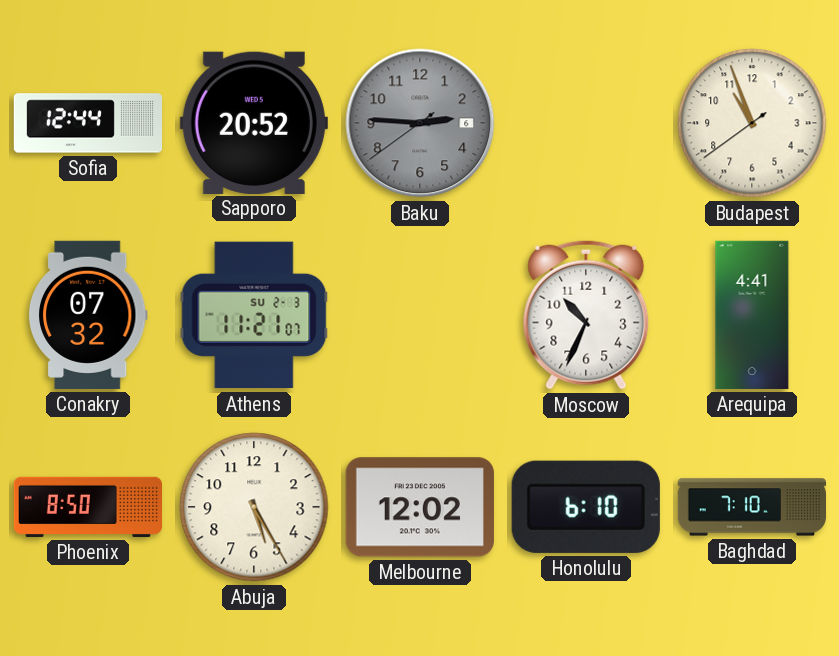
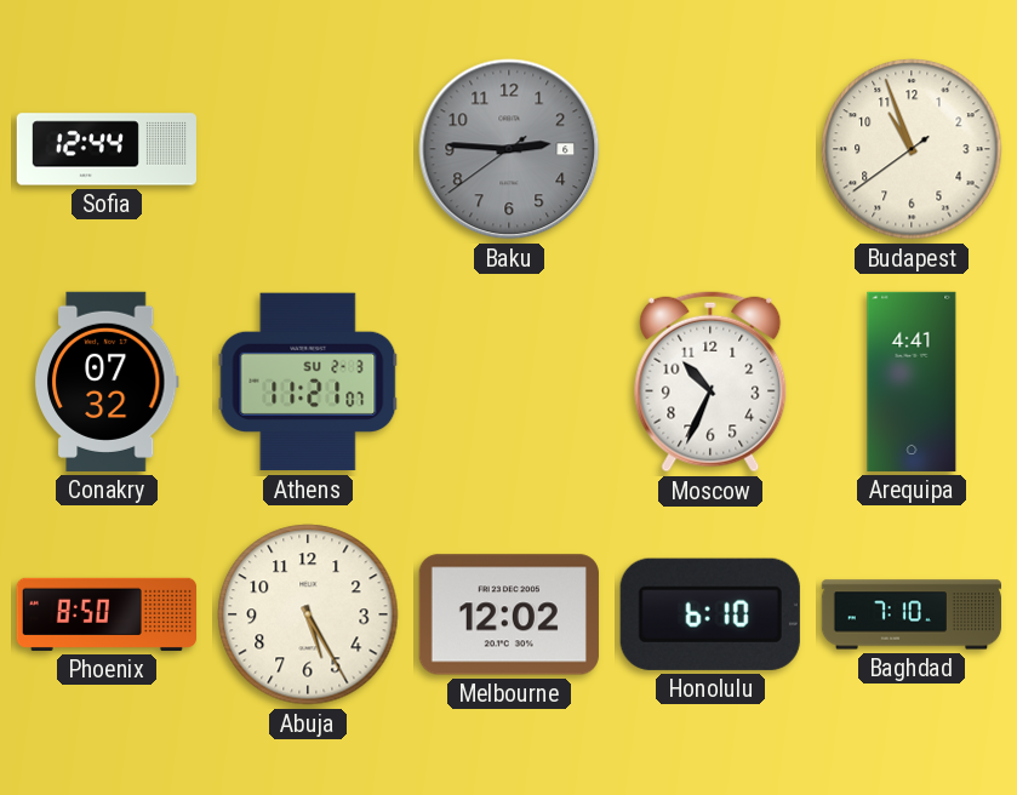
Sapporo: 20:52 -> none (254, 122)
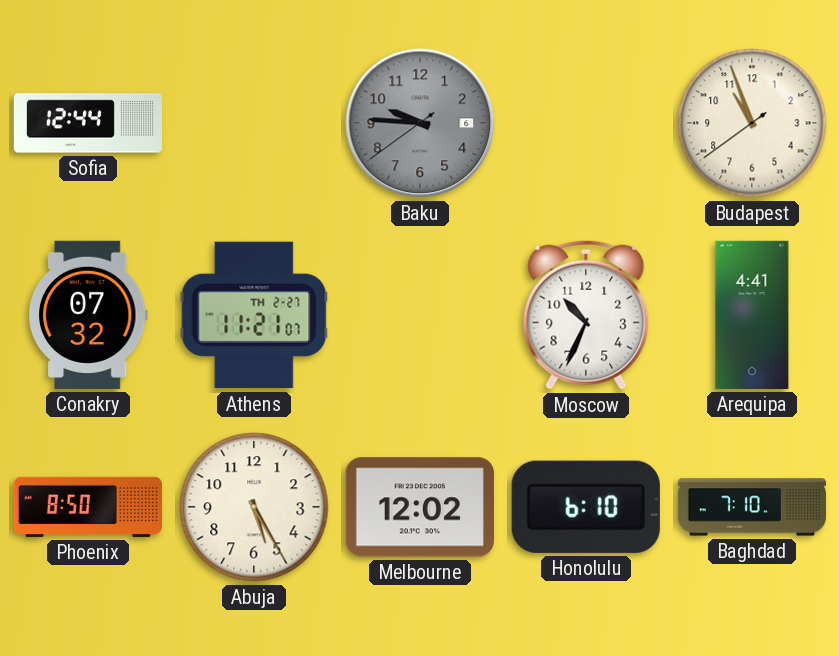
Baku: 2:45 -> 9:45 (420, 123)
Athens date: SU 2-3 -> TH 2-27 (254, 315)
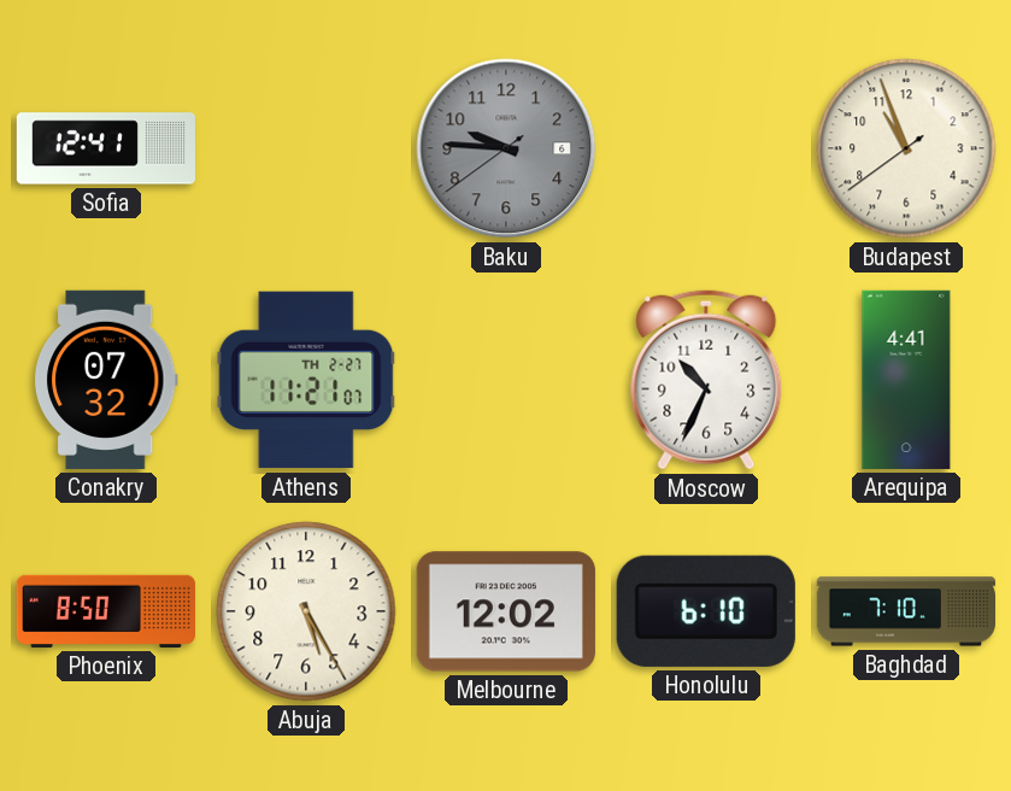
Sofia: 12:44 -> 12:41 (105, 148)
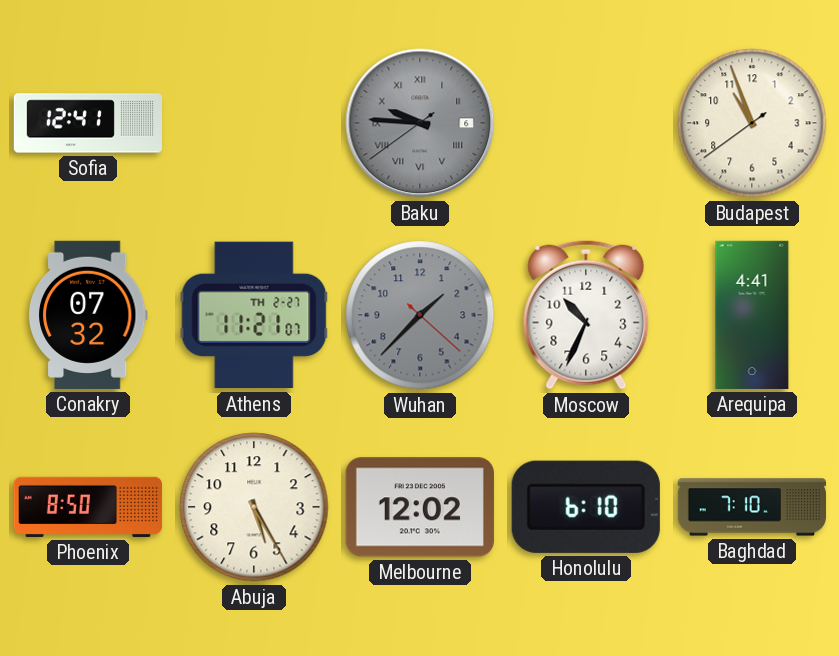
Baku numerals: Arabic -> Roman (420, 123)
Wuhan: none -> 1:37 (420, 315)
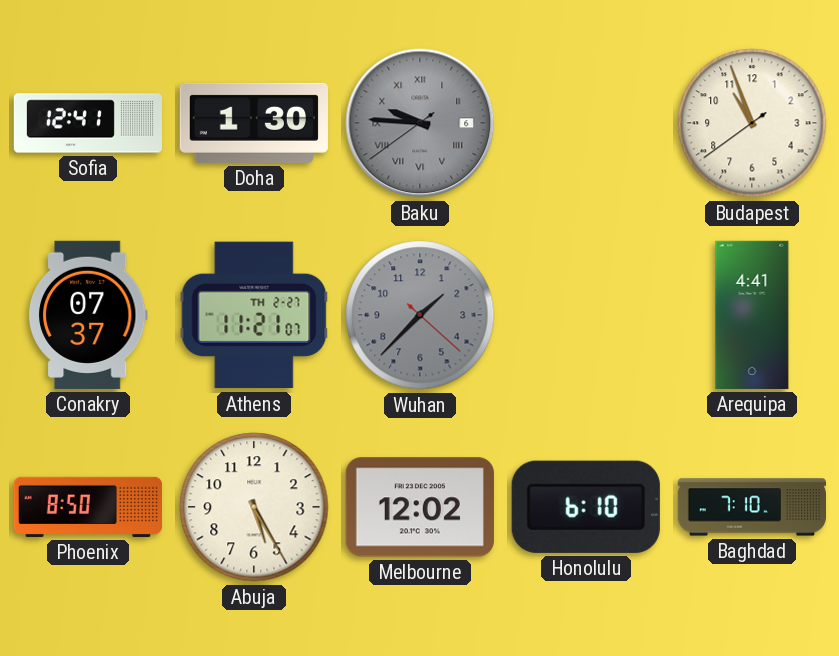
Doha: none -> 1:30 (254, 123)
Conakry: 07:32 -> 07:37 (88, 315)
Moscow: 10:34 -> none (586, 315)
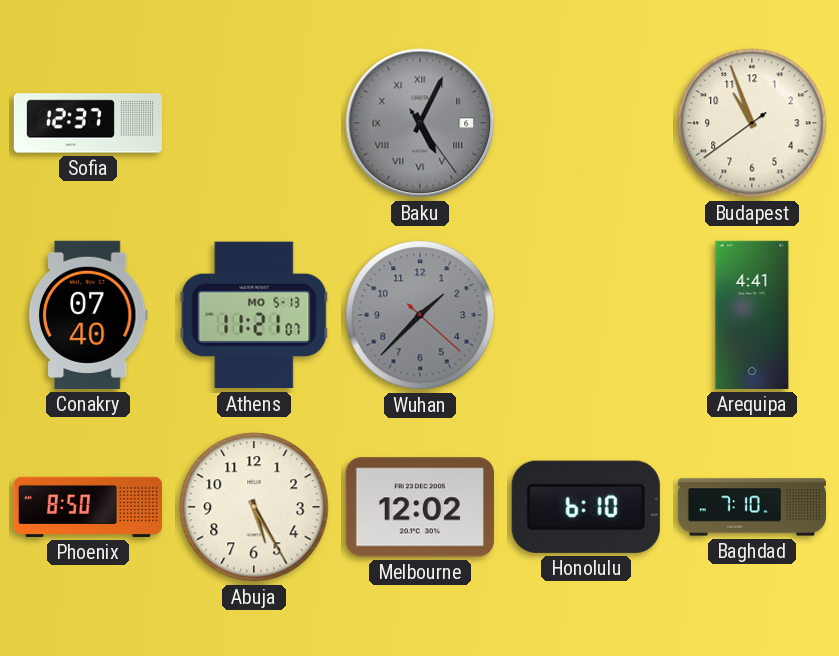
Sofia: 12:41 -> 12:37 (87, 123)
Doha: 1:30 -> none (254, 123)
Baku: 9:45 -> 5:04 (420, 123)
Conakry: 07:37 -> 07:40 (88, 315)
Athens date: TH 2-27 -> MO 5-13 (254, 315)
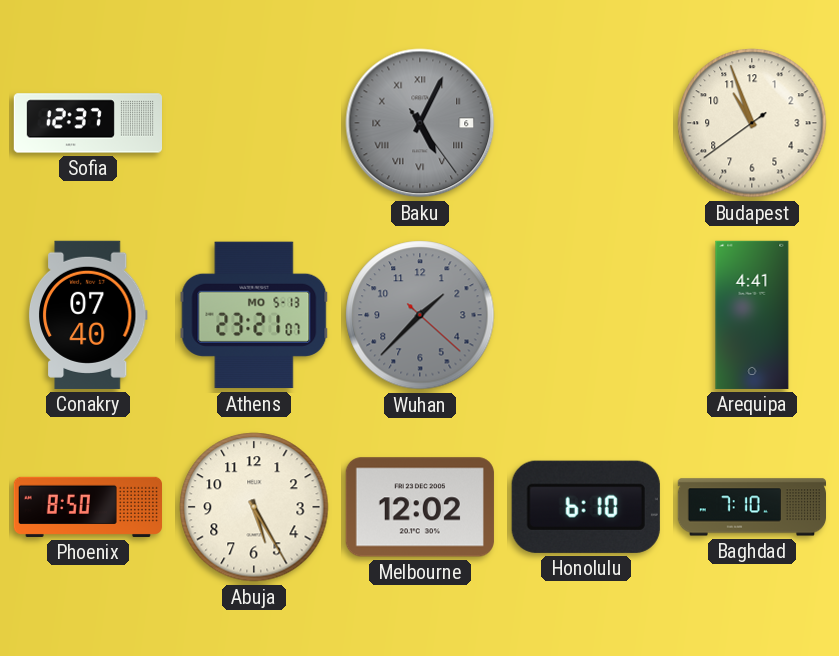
Athens: 11:21 -> 23:21 (254, 315)
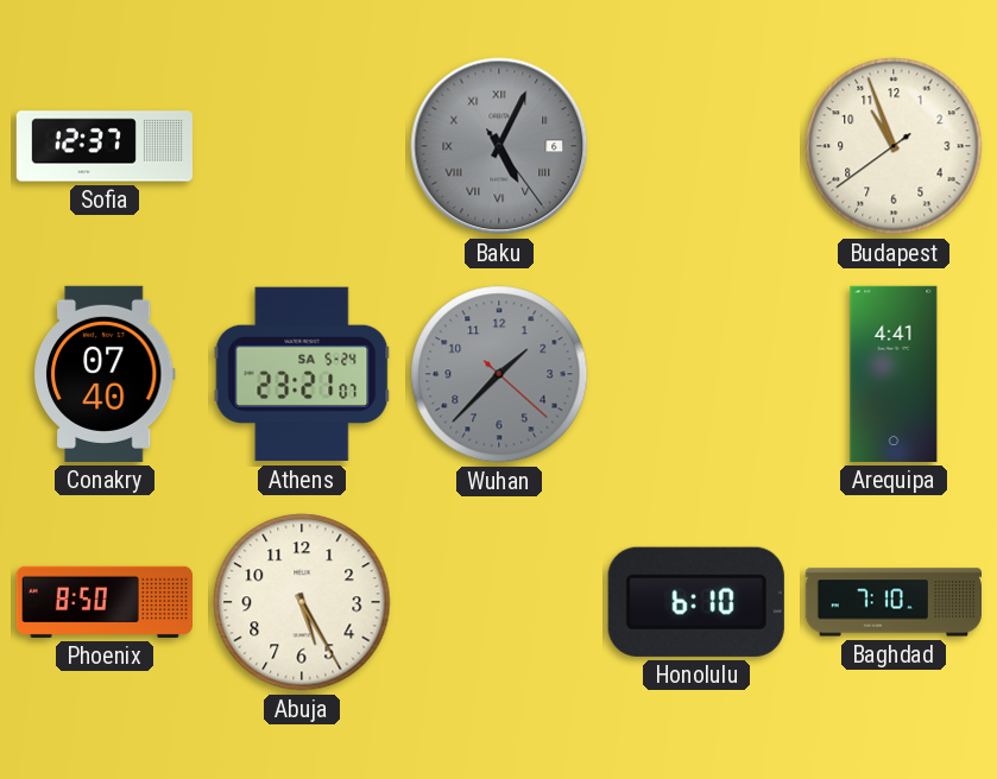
Athens date: MO 5-13 -> SA 5-24 (302, 374)
Melbourne: 12:02 -> none (420, 507)
